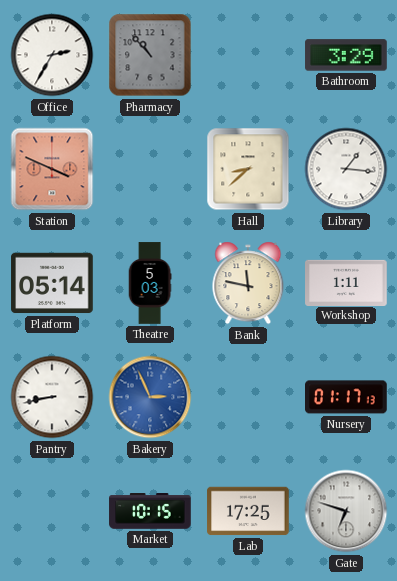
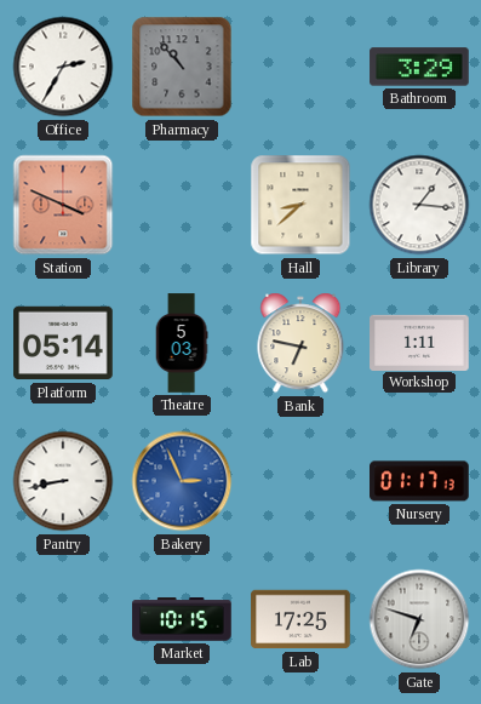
Bank: 11:47 -> 6:47 (300, 343)
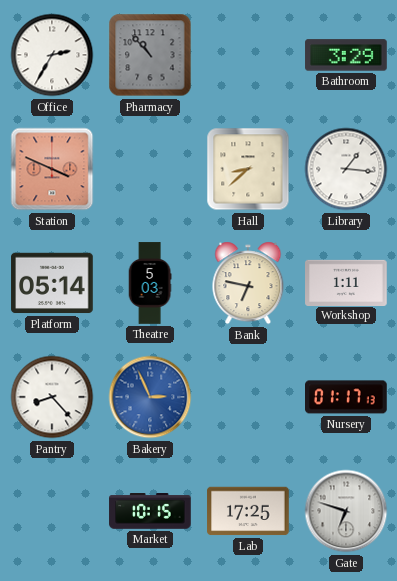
Pantry: 8:43 -> 8:23 (52, 397)
